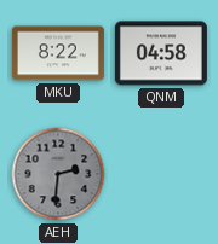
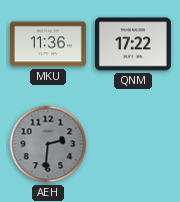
MKU: 8:22 -> 11:36 (48, 44)
QNM: 04:58 -> 17:22 (133, 44)
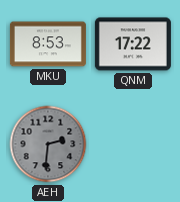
MKU: 11:36 -> 8:53 (48, 44)
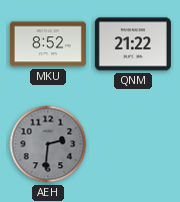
MKU: 8:53 -> 8:52 (48, 44)
QNM: 17:22 -> 21:22 (133, 44)
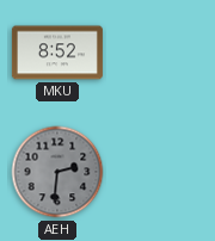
QNM: 21:22 -> none (133, 44)
